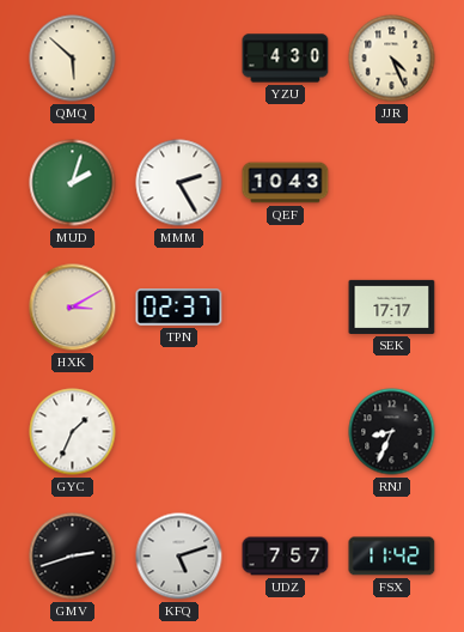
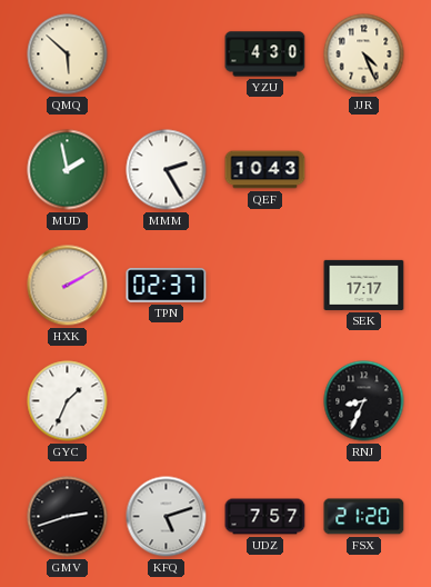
MUD: 2:03 -> 1:58 (68, 170)
HXK: 3:10 -> 2:10 (68, 286)
FSX: 11:42 -> 21:20 (364, 517)
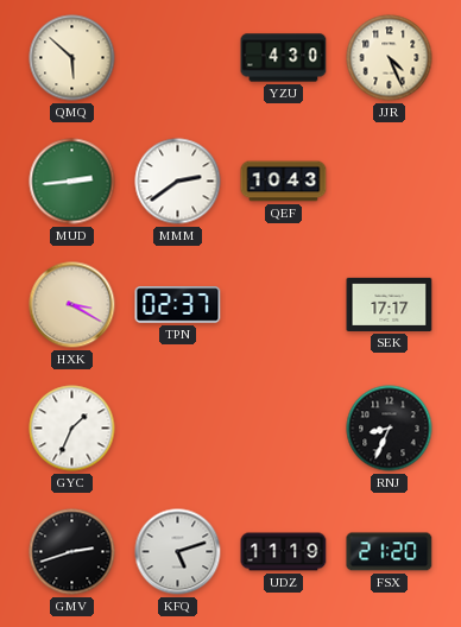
MUD: 1:58 -> 2:44 (72, 182)
MMM: 2:25 -> 2:39 (178, 182)
HXK: 2:10 -> 3:20 (72, 305)
UDZ: 7:57 -> 11:19 (284, 552)
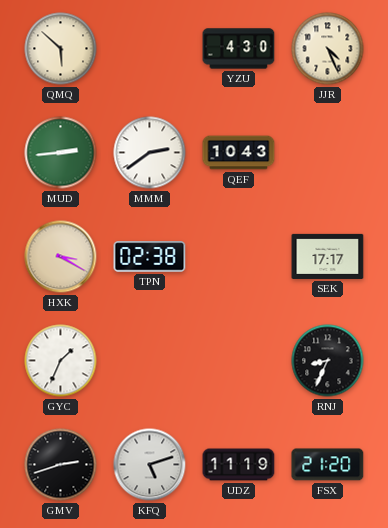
TPN: 02:37 -> 02:38 (150, 257)
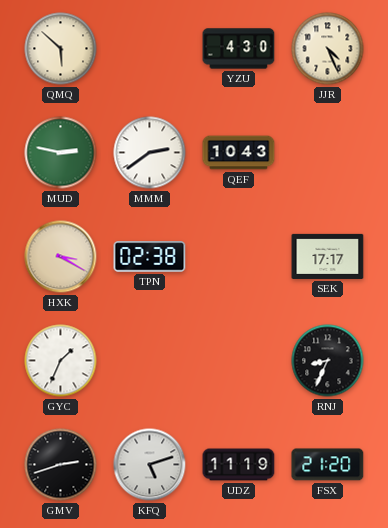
MUD: 2:44 -> 2:47 (61, 153)
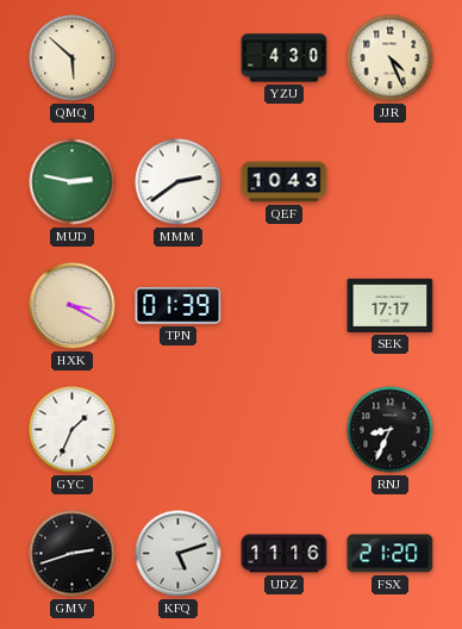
TPN: 02:38 -> 01:39 (179, 306)
UDZ: 11:19 -> 11:16 (285, 554)
